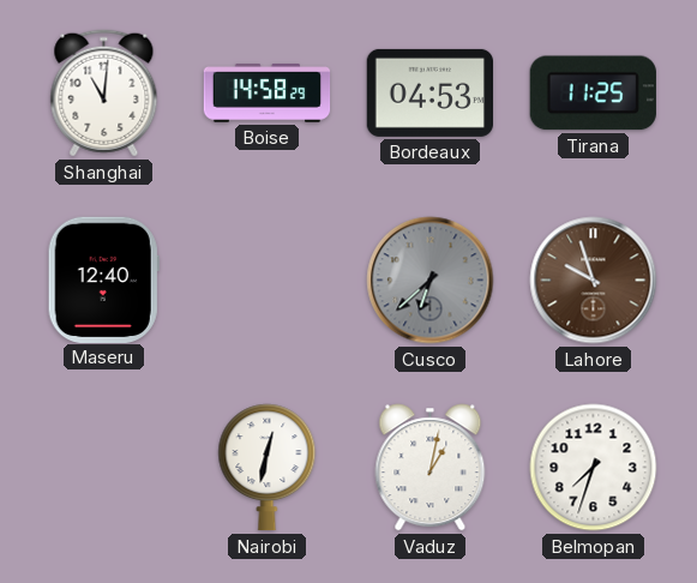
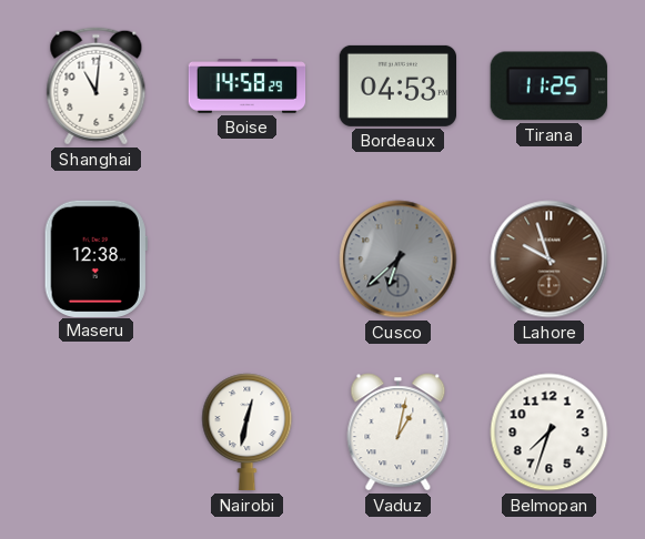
Maseru: 12:40 -> 12:38 (95, 258)
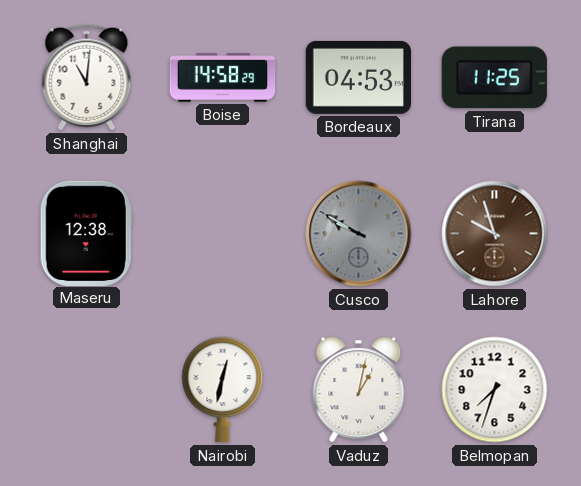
Cusco: 6:38 -> 9:50 (359, 234)
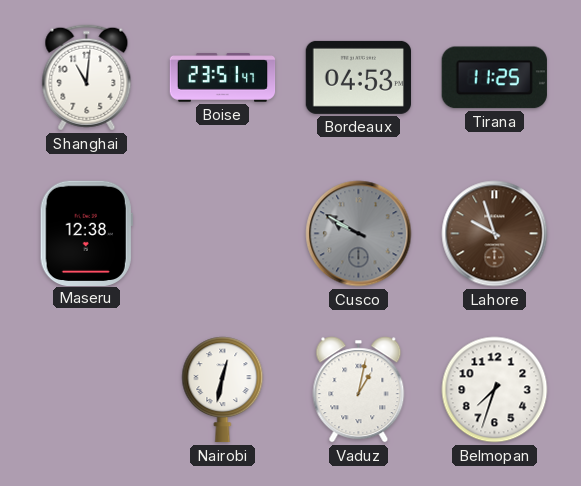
Boise: 14:58 -> 23:51 (223, 78)
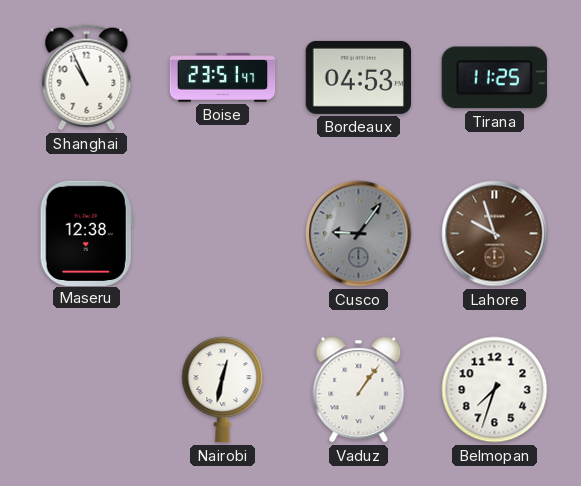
Shanghai: 11:01 -> 10:56 (87, 78)
Cusco: 9:50 -> 9:06 (359, 234)
Vaduz: 1:02 -> 1:06 (359, 390)
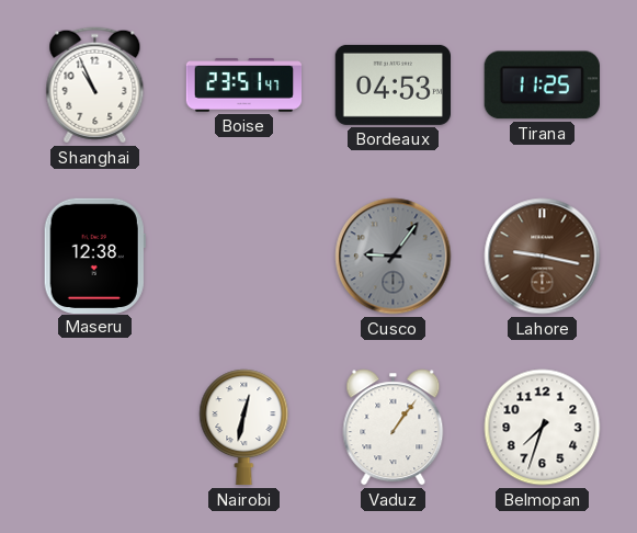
Lahore: 9:57 -> 9:17 (543, 257)
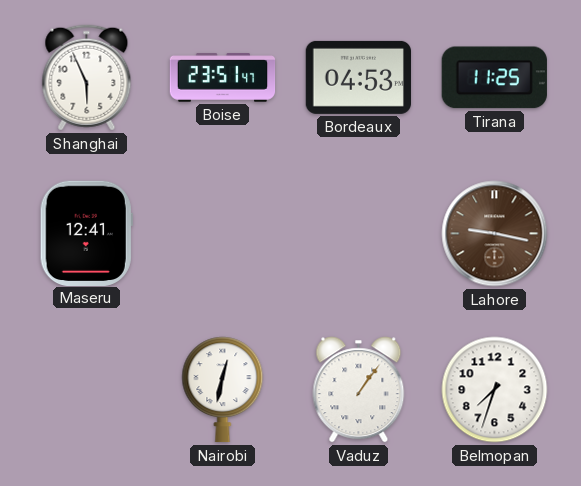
Shanghai: 10:56 -> 5:56 (87, 78)
Maseru: 12:38 -> 12:41 (86, 233)
Cusco: 9:06 -> none (394, 257)
